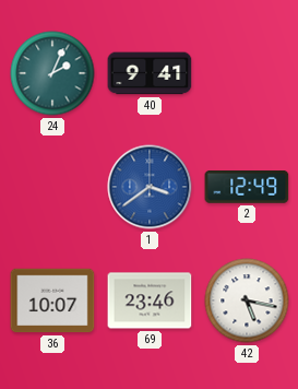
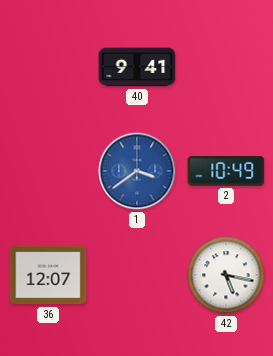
24: 2:04 -> none (52, 73)
2: 12:49 -> 10:49 (226, 172)
36: 10:07 -> 12:07 (48, 275)
69: 23:46 -> none (150, 300)
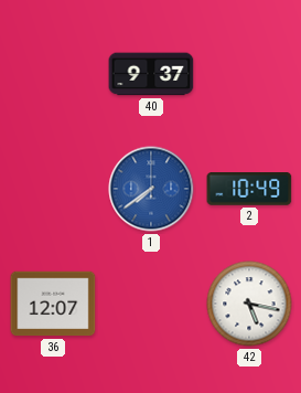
40: 9:41 -> 9:37 (151, 74)
1: 3:39 -> 7:39 (151, 189)
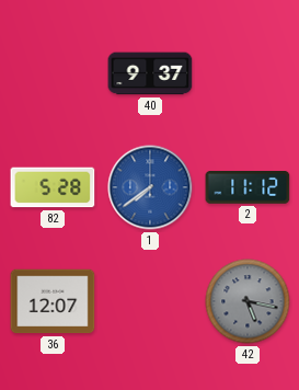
82: none -> 5:28 (53, 187)
2: 10:49 -> 11:12 (248, 188)
42 dial: white -> grey (248, 301)
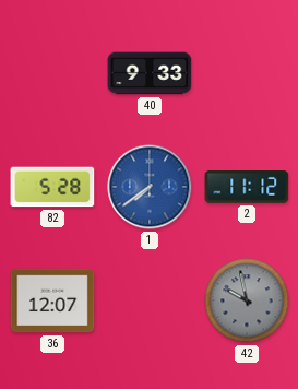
40: 9:37 -> 9:33 (150, 73)
42: 5:17 -> 9:58 (247, 300)
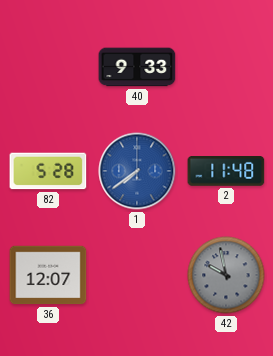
2: 11:12 -> 11:48 (226, 172)
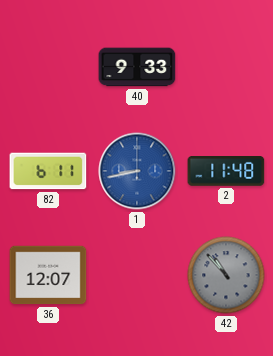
82: 5:28 -> 6:11 (48, 171)
1: 7:39 -> 8:43 (137, 171)
42: 9:58 -> 10:53 (226, 275)
